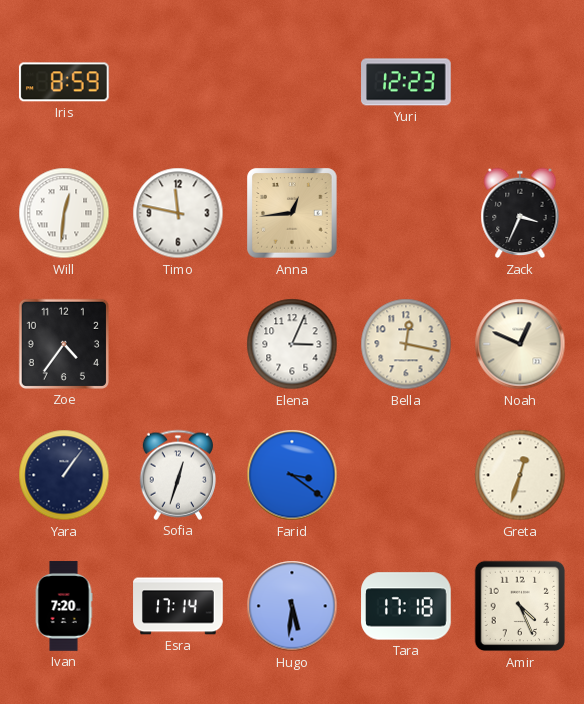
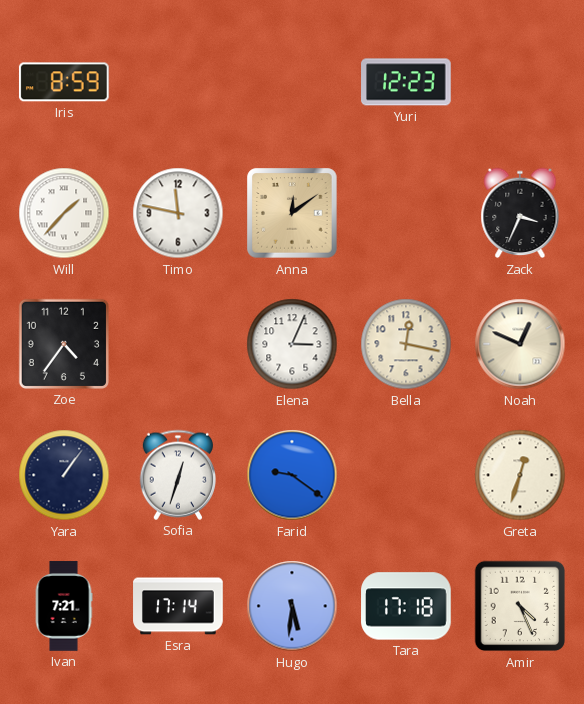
Will: 12:31 -> 1:37 (64, 213)
Anna: 12:44 -> 12:09 (292, 213)
Farid: 3:21 -> 9:21 (292, 475)
Ivan: 7:20 -> 7:21 (64, 606)
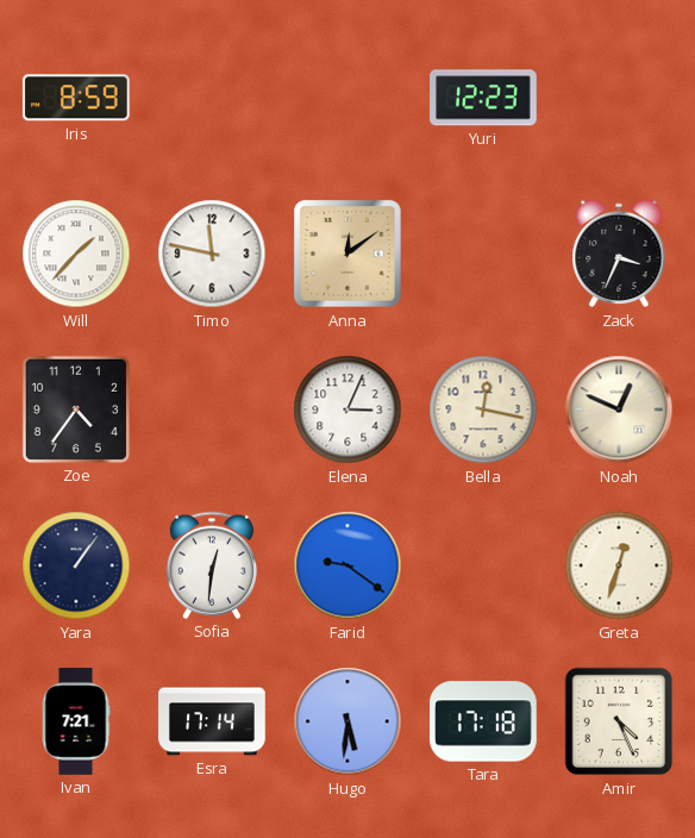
Sofia: 12:33 -> 12:31 (212, 565)
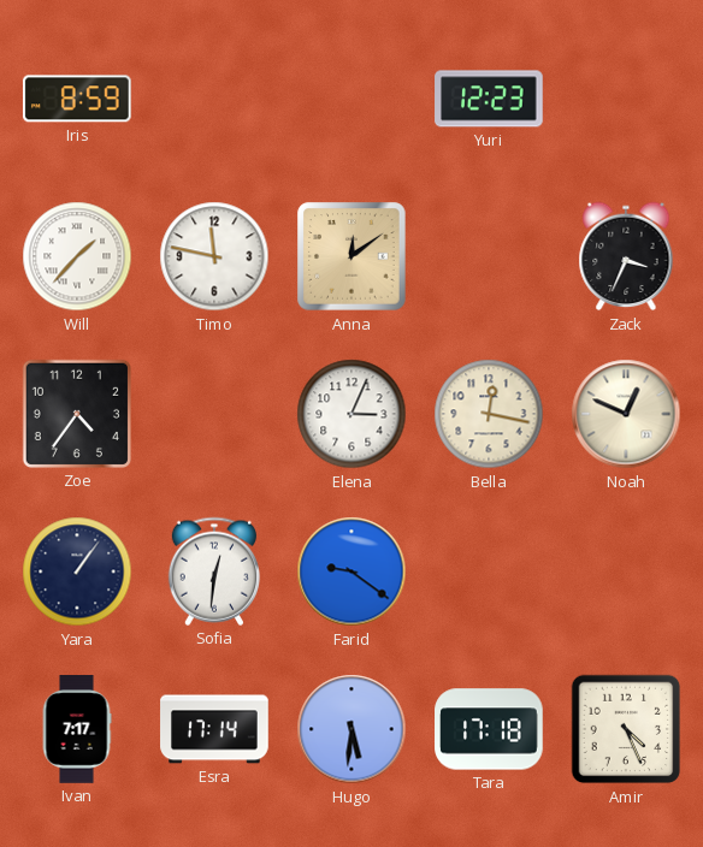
Greta: 12:33 -> none (619, 565)
Ivan: 7:21 -> 7:17 (77, 729)
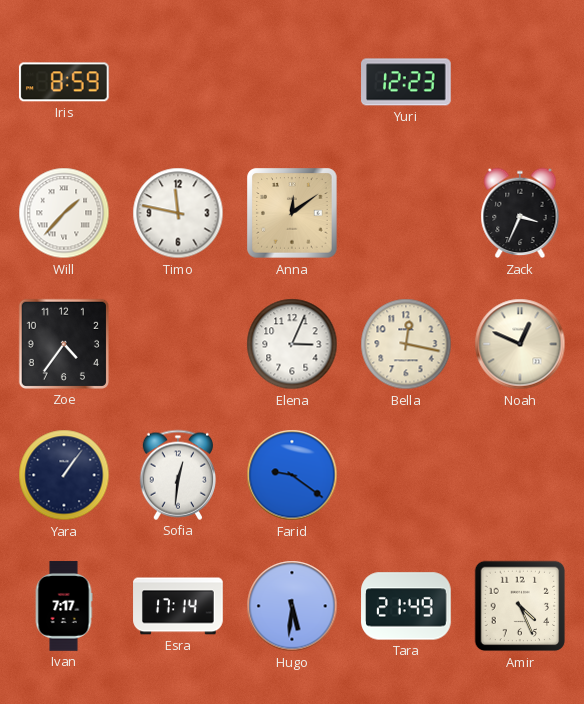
Tara: 17:18 -> 21:49 (406, 606)
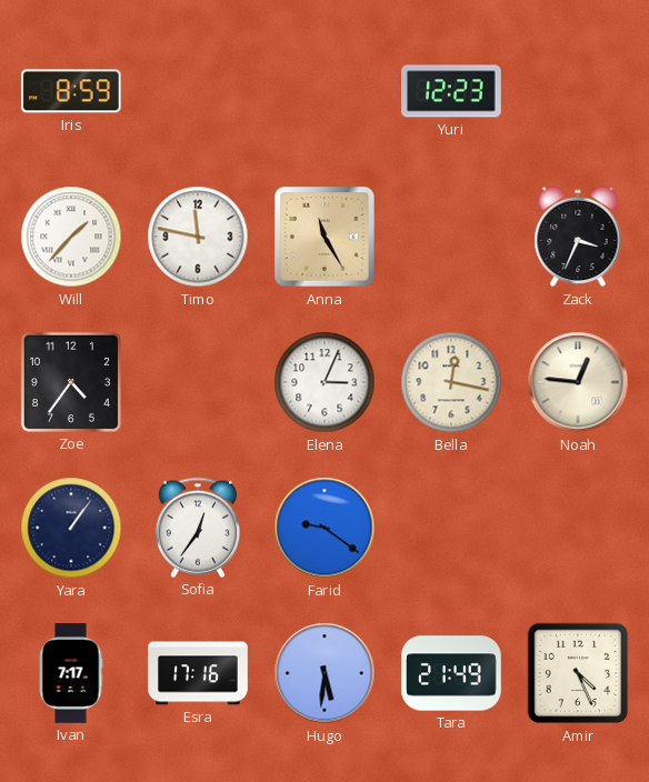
Anna: 12:09 -> 11:25 (324, 237)
Noah: 12:49 -> 12:46 (578, 382)
Sofia: 12:31 -> 12:36 (198, 528)
Esra: 17:14 -> 17:16 (198, 673)
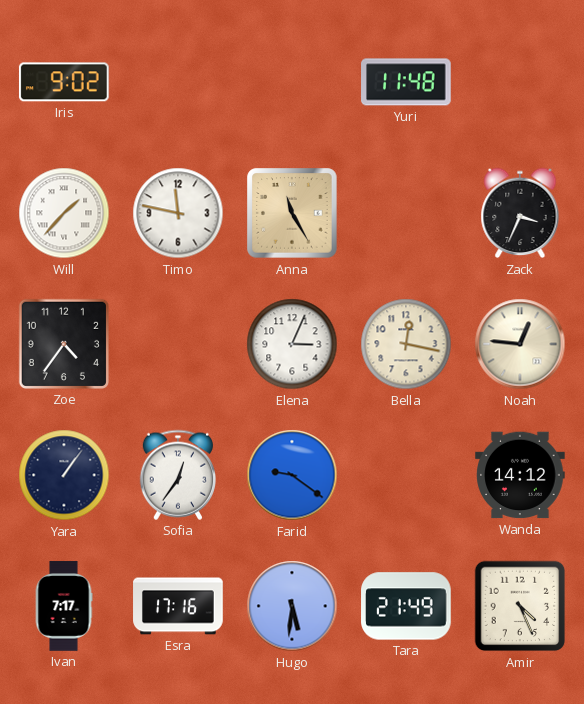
Iris: 8:59 -> 9:02 (64, 82)
Yuri: 12:23 -> 11:48 (406, 82)
Wanda: none -> 14:12 (520, 475)
